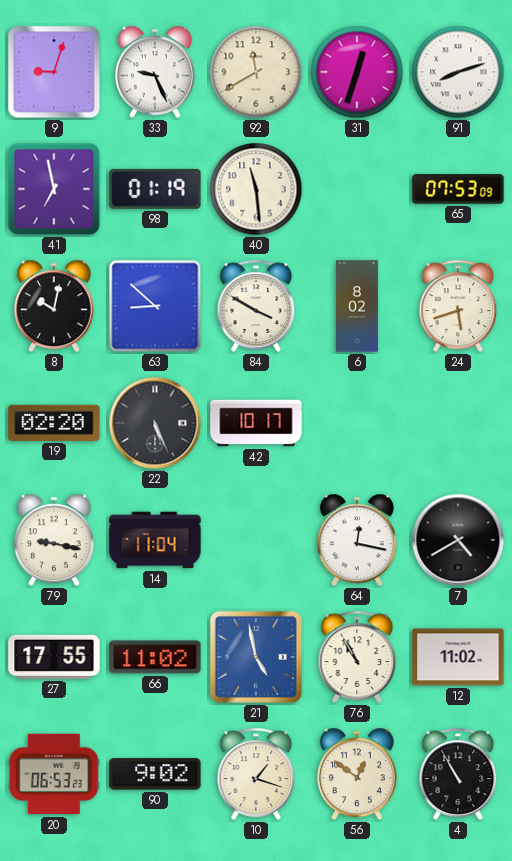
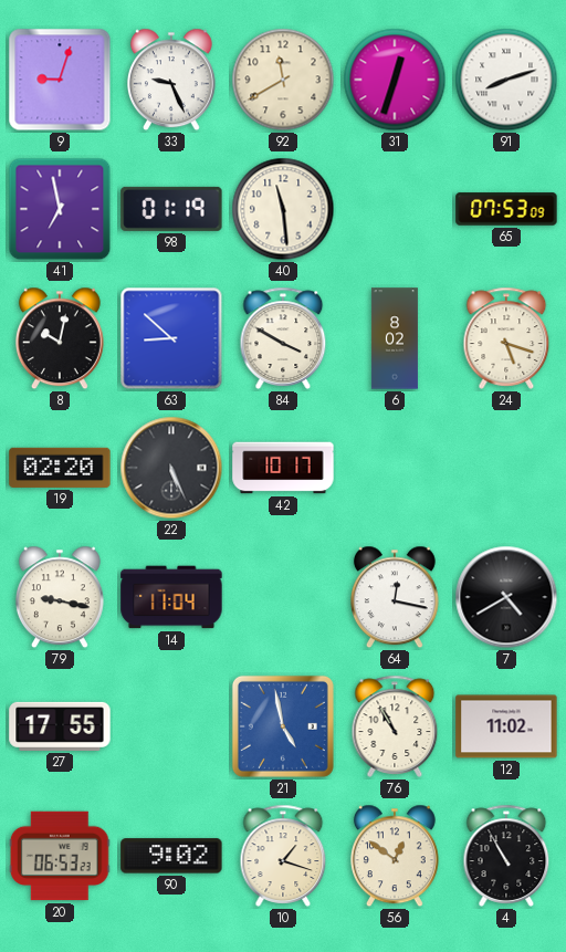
24: 5:42 -> 5:18 (506, 338)
66: 11:02 -> none (155, 657)
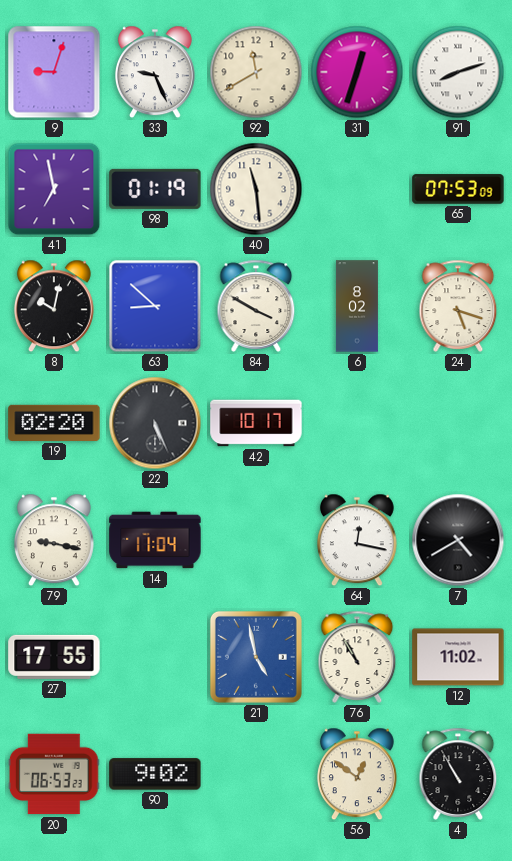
10: 1:18 -> none (283, 856)
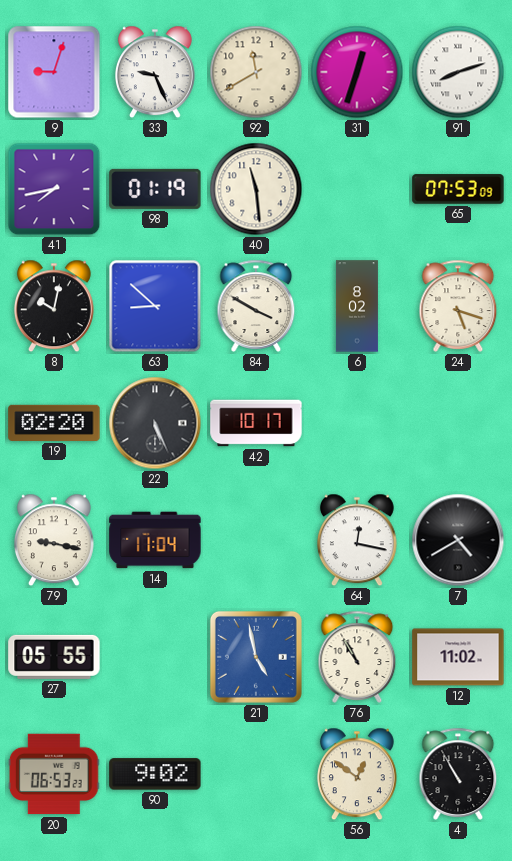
41: 6:58 -> 7:43 (54, 189)
27: 17:55 -> 05:55 (54, 657)
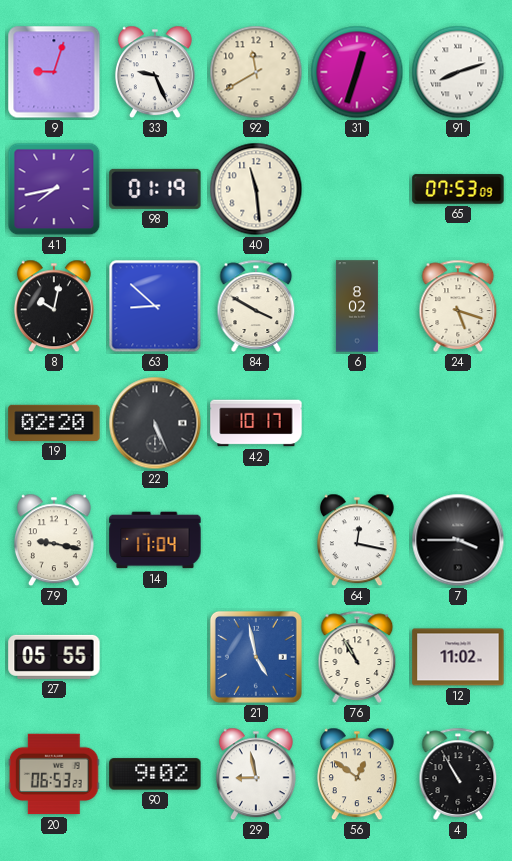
7: 4:40 -> 3:45 (458, 540)
29: none -> 8:58 (256, 774)
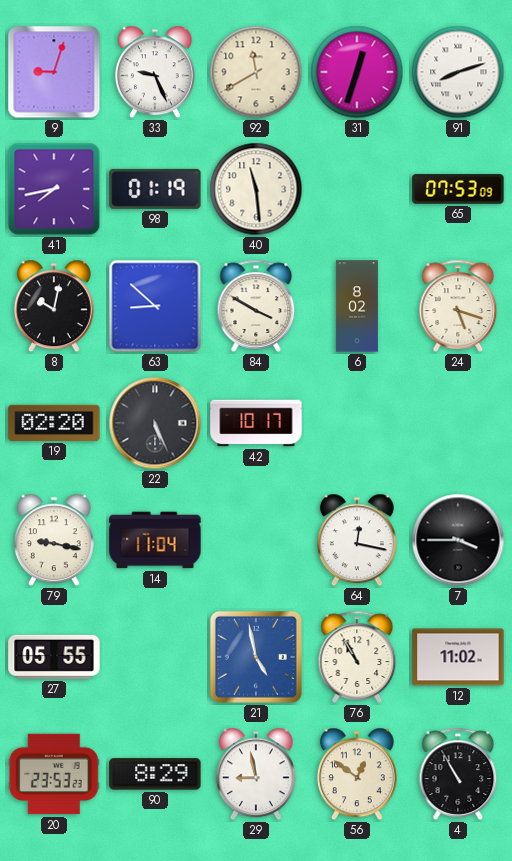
20: 06:53 -> 23:53 (54, 774)
90: 9:02 -> 8:29 (155, 774)
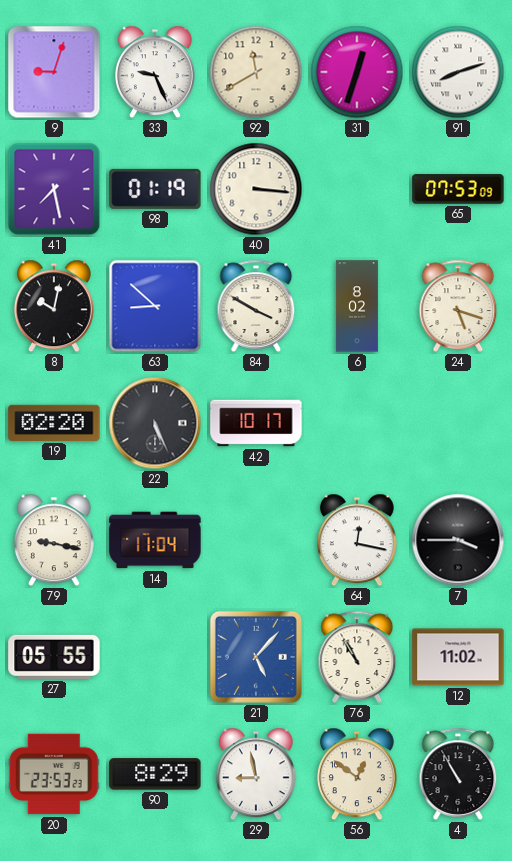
41: 7:43 -> 7:28 (54, 189)
40: 11:29 -> 3:16 (256, 189)
21: 4:58 -> 5:07 (256, 657)
